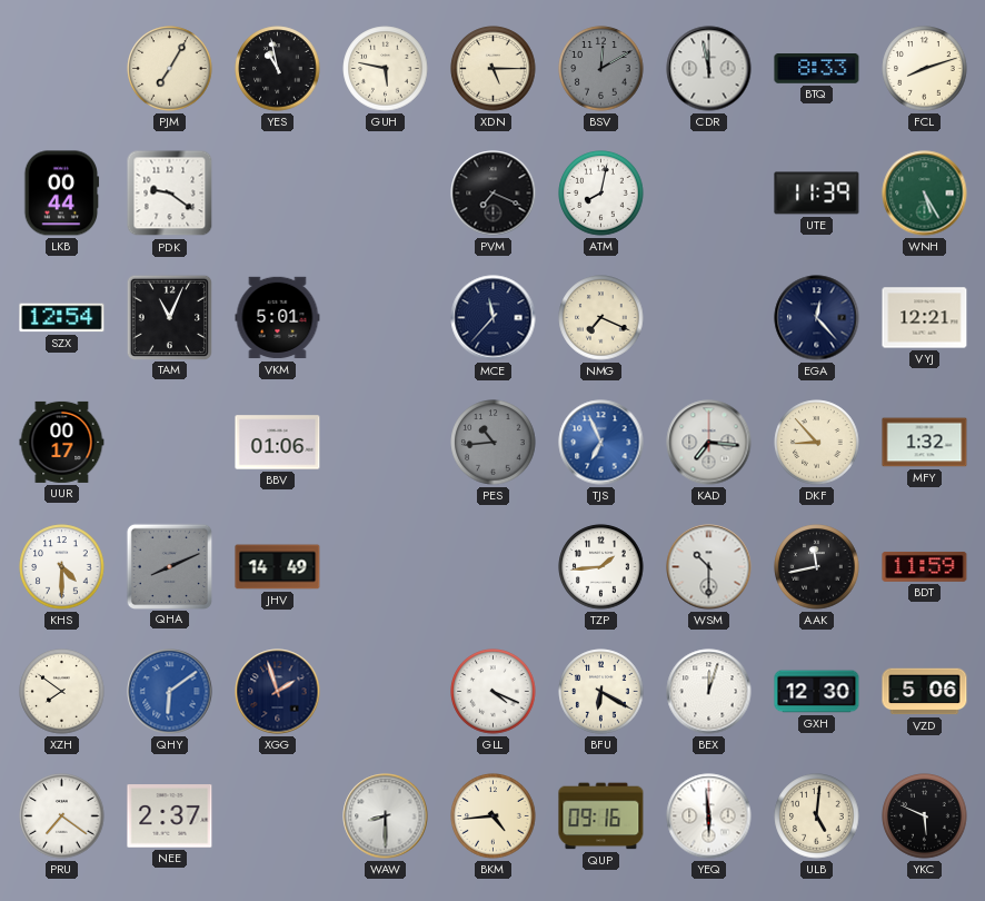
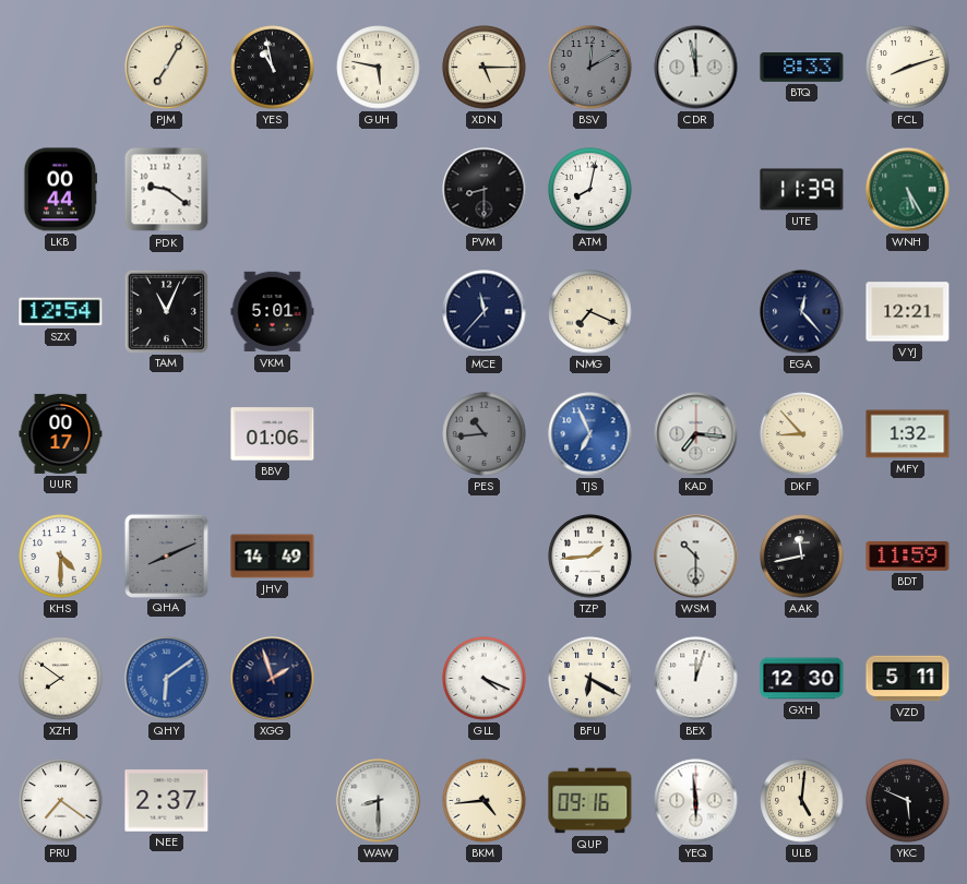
PVM: 7:19 -> 8:30 (485, 190)
VZD: 5:06 -> 5:11 (908, 679)
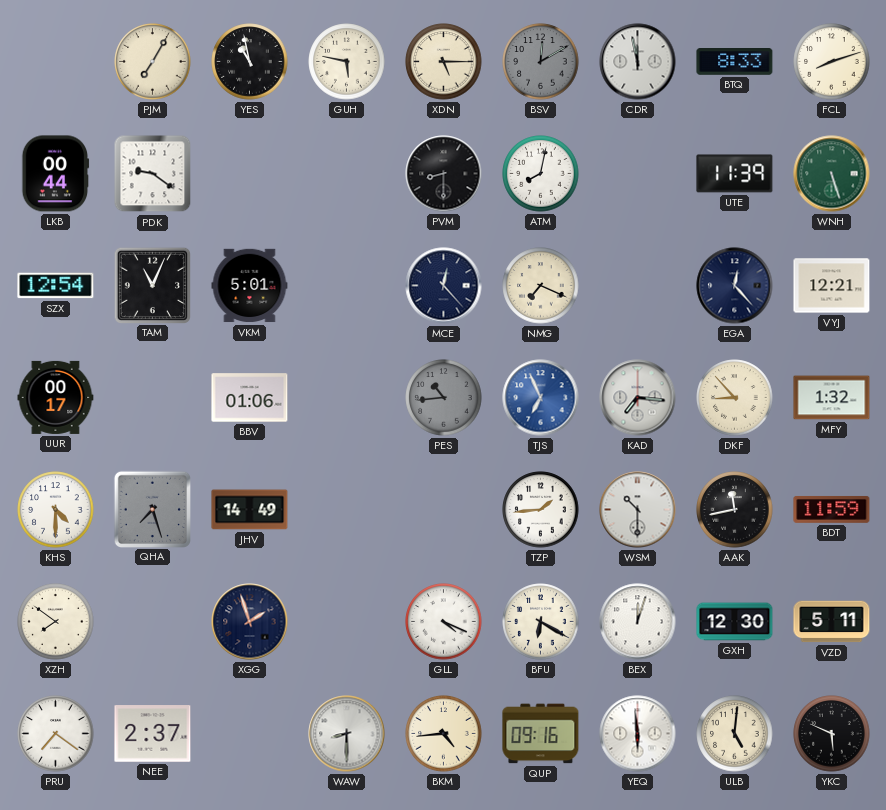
WNH: 5:25 -> 5:27 (832, 174)
MCE: 11:37 -> 12:23 (444, 286)
QHA: 8:11 -> 7:27 (152, 509)
QHY: 6:09 -> none (167, 679)
